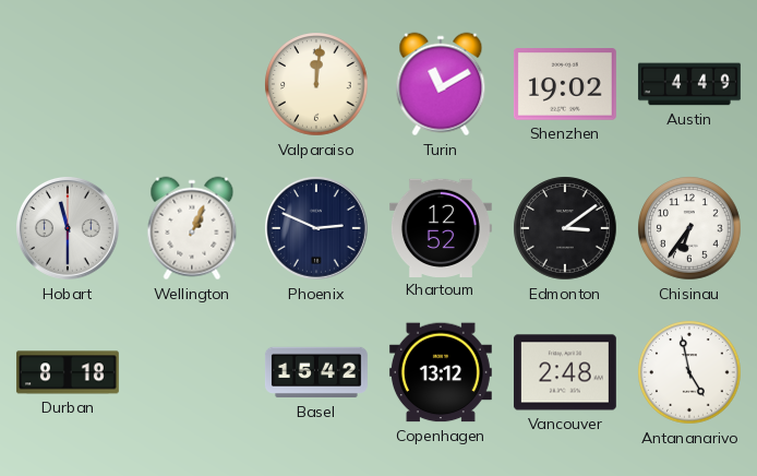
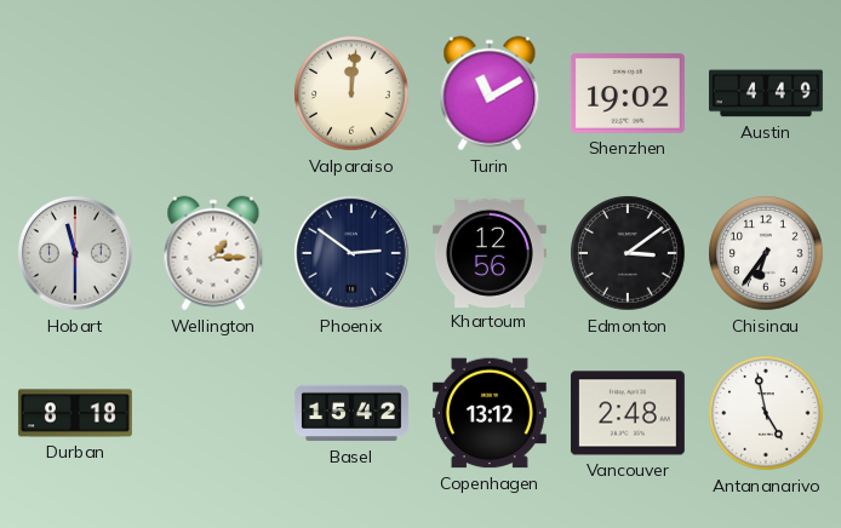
Wellington: 1:04 -> 1:15 (213, 253)
Phoenix: 2:49 -> 2:51 (353, 254)
Khartoum: 12:52 -> 12:56 (490, 252)
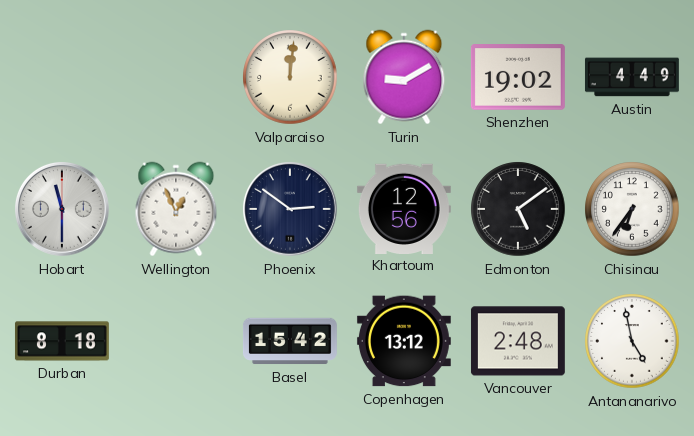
Turin: 11:10 -> 9:10 (404, 77)
Wellington: 1:15 -> 12:56 (176, 209)
Edmonton: 3:09 -> 5:09 (518, 209)
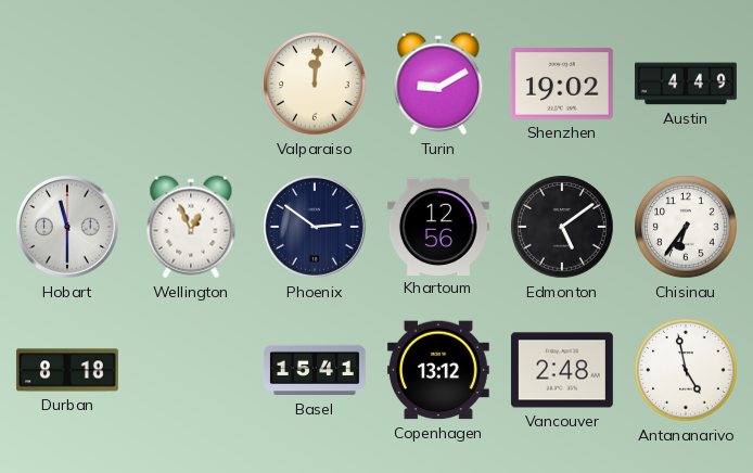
Basel: 15:42 -> 15:41 (315, 370)
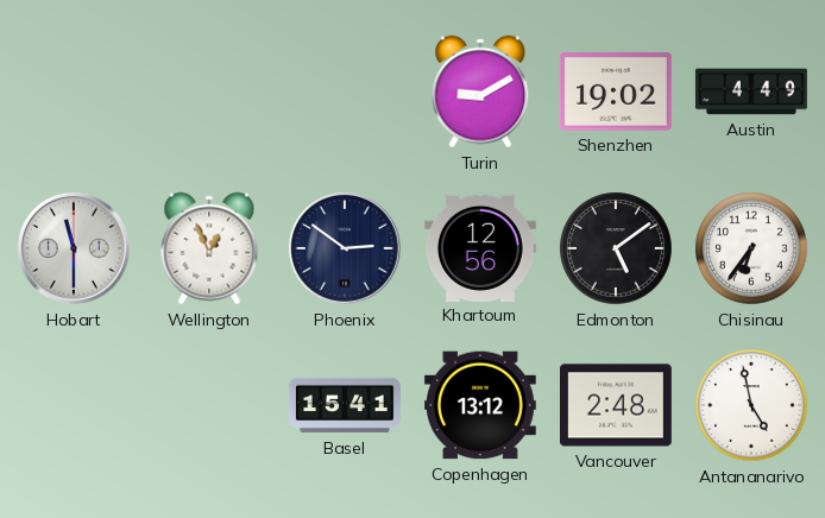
Valparaiso: 12:01 -> none (315, 84)
Durban: 8:18 -> none (67, 370)
